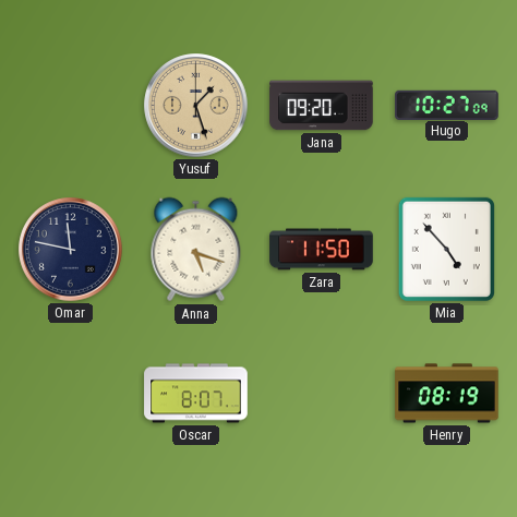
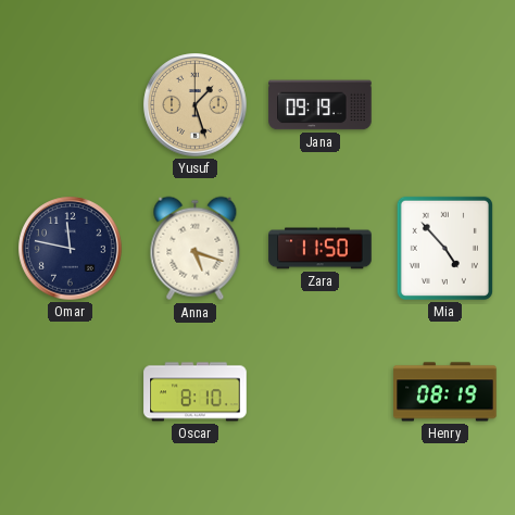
Jana: 09:20 -> 09:19 (321, 105)
Hugo: 10:27 -> none (447, 105)
Oscar: 8:07 -> 8:10 (196, 392)
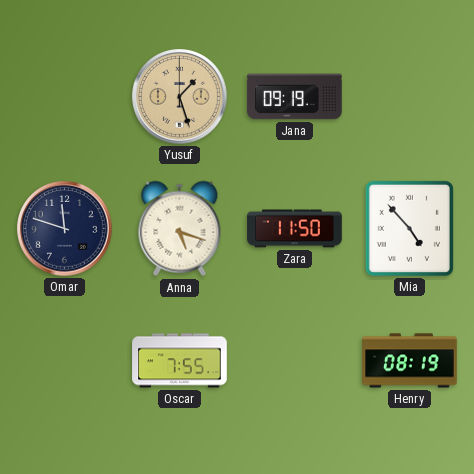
Omar: 11:47 -> 11:48 (65, 229)
Oscar: 8:10 -> 7:55 (180, 361)
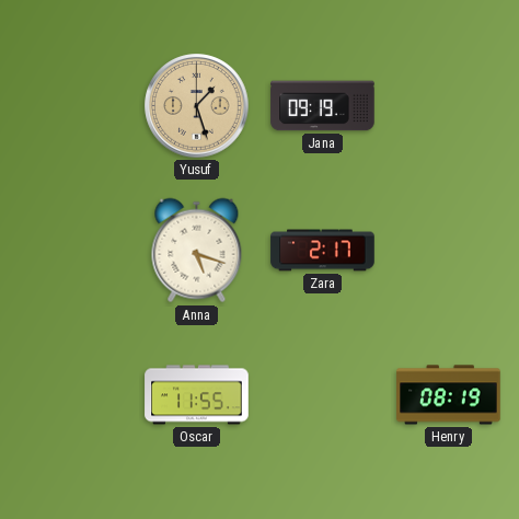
Omar: 11:48 -> none (65, 229)
Zara: 11:50 -> 2:17 (323, 251)
Mia: 4:53 -> none (409, 228)
Oscar: 7:55 -> 11:55 (197, 395)
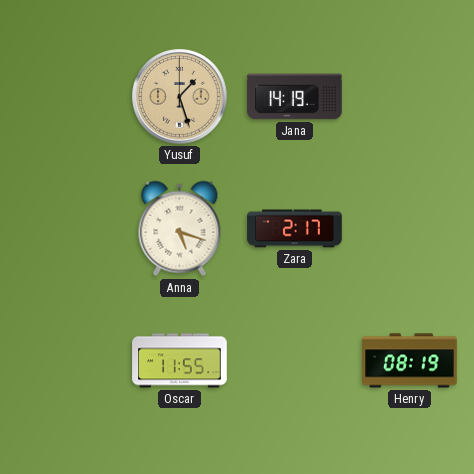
Jana: 09:19 -> 14:19 (295, 97)
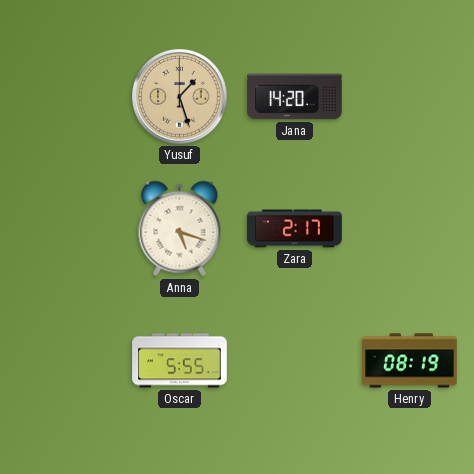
Jana: 14:19 -> 14:20 (295, 97)
Oscar: 11:55 -> 5:55 (180, 361)
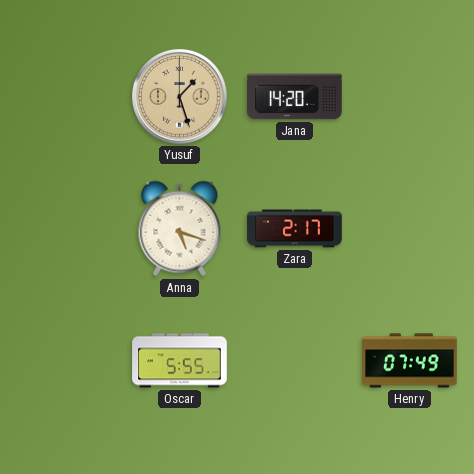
Henry: 08:19 -> 07:49 (410, 361)
